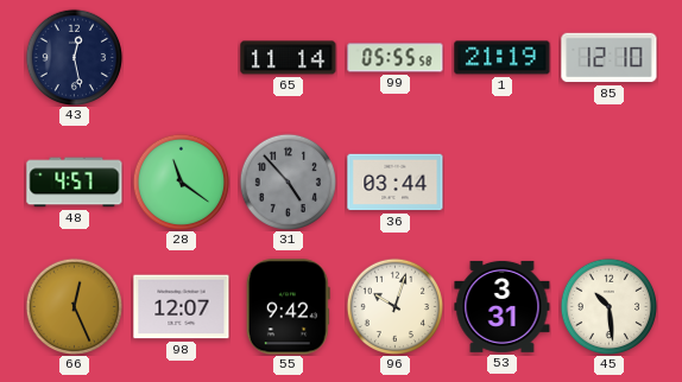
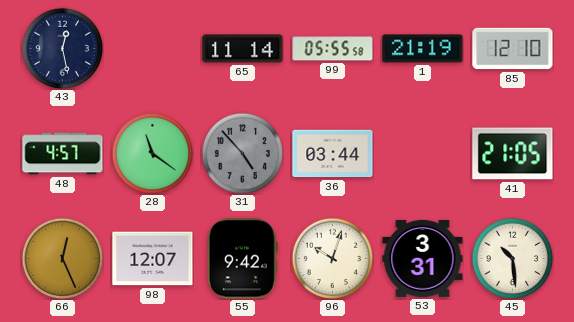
41: none -> 21:05 (513, 154)
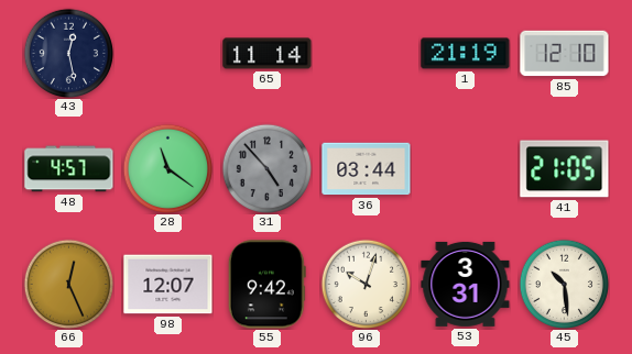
99: 05:55 -> none (333, 49)
